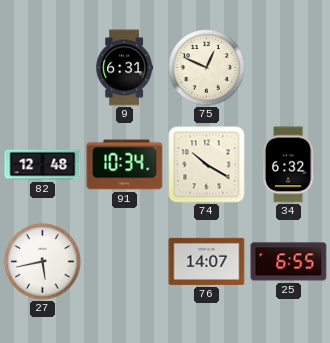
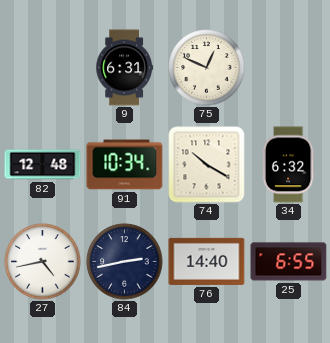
27: 5:43 -> 4:43 (43, 262)
84: none -> 2:43 (125, 262)
76: 14:07 -> 14:40 (207, 261)
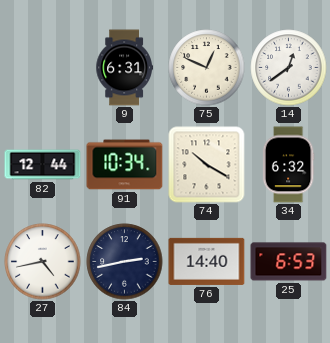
14: none -> 12:39 (289, 68)
82: 12:48 -> 12:44 (43, 165)
25: 6:55 -> 6:53 (289, 262)
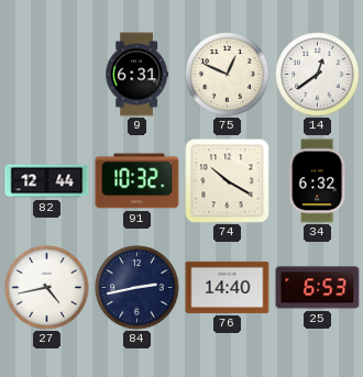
91: 10:34 -> 10:32 (137, 181)
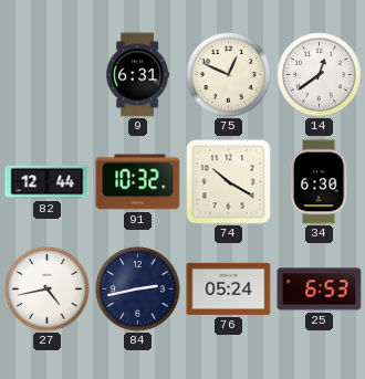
34: 6:32 -> 6:30 (319, 182)
76: 14:40 -> 05:24 (229, 288)
